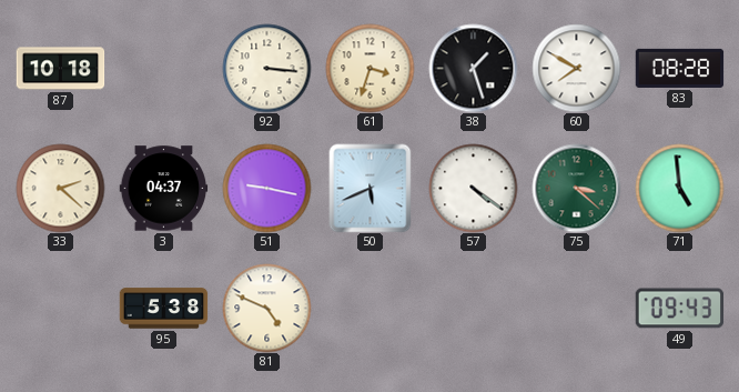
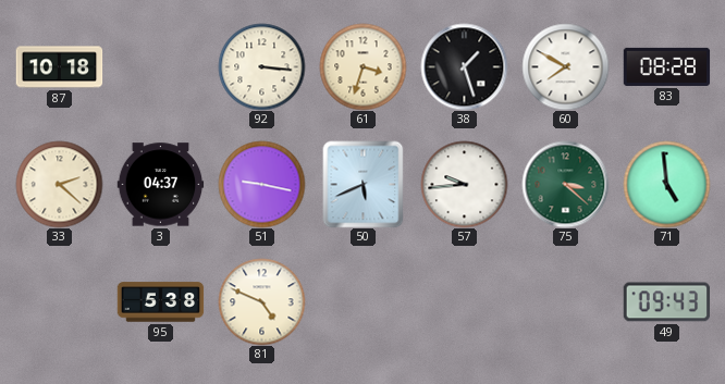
57: 4:21 -> 9:44 (464, 184)
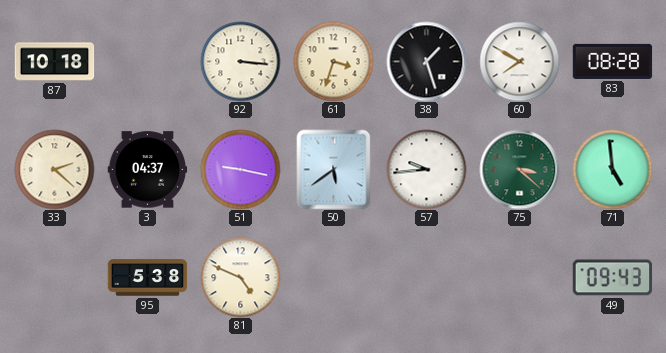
50: 5:41 -> 5:39 (334, 169)
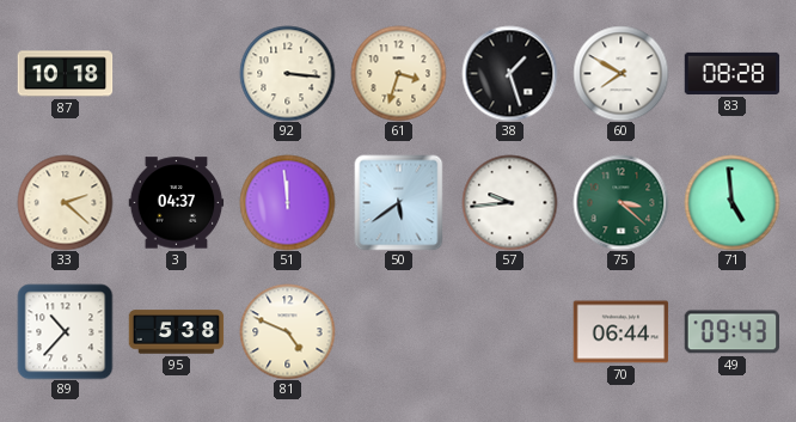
51: 9:17 -> 11:59 (287, 202)
89: none -> 10:37 (65, 331)
70: none -> 06:44 (620, 332)
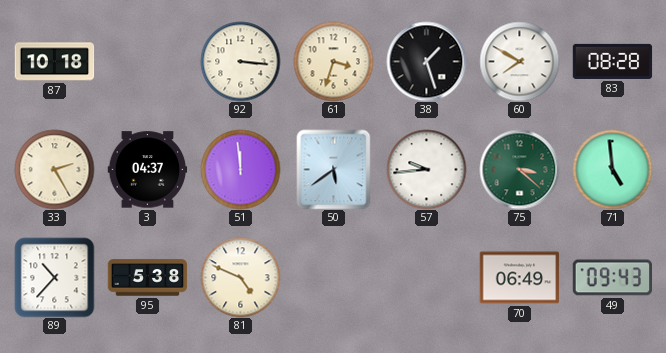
33: 2:22 -> 2:25 (54, 169)
70: 06:44 -> 06:49 (519, 278)
